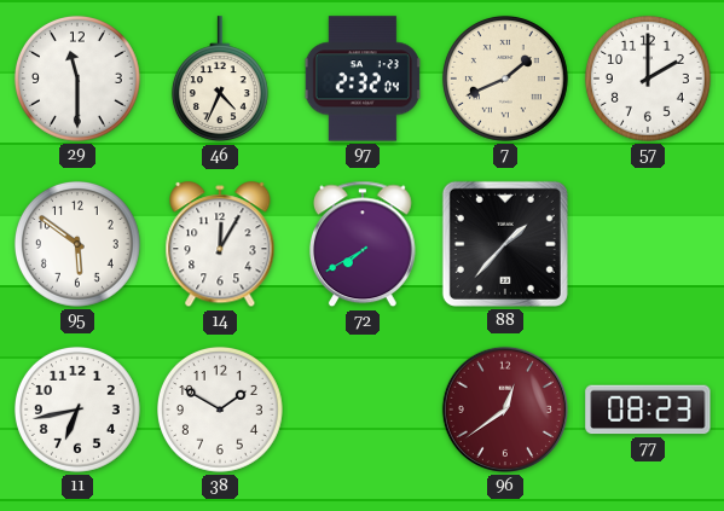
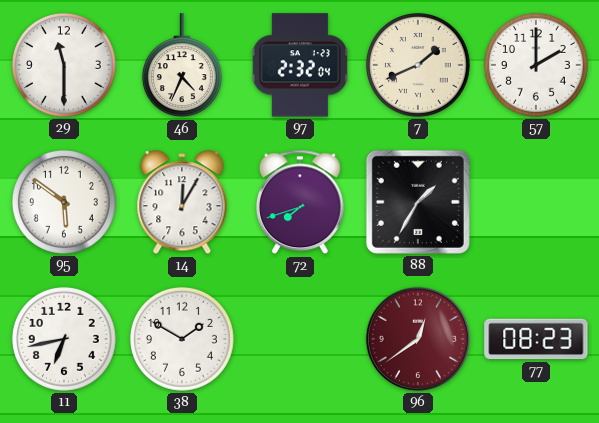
72: 7:40 -> 7:42 (300, 202)
88: 1:37 -> 1:35 (418, 202)
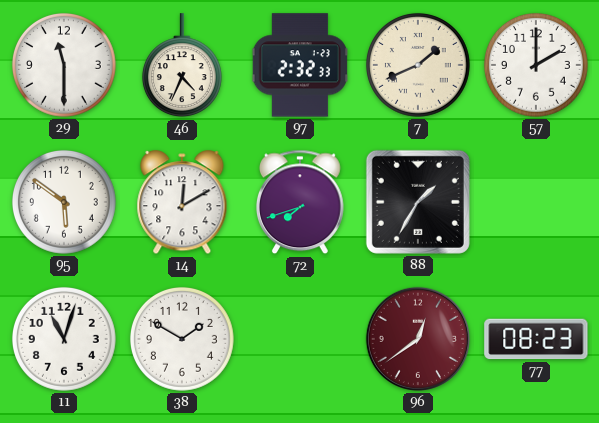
97: 2:32:04 -> 2:32:33 (299, 65)
14: 12:05 -> 12:10 (182, 203)
11: 6:43 -> 11:03 (64, 339)
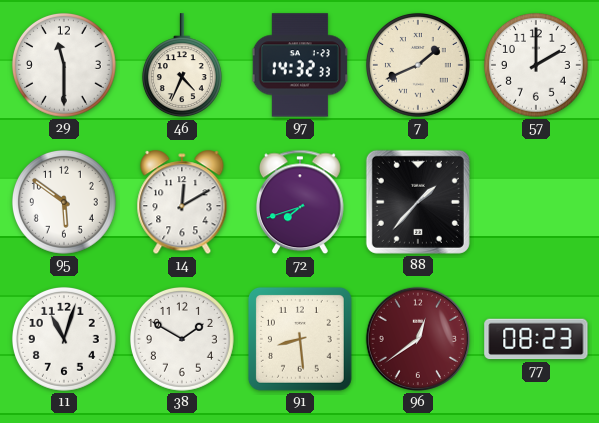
97: 2:32 -> 14:32 (299, 65)
88: 1:35 -> 1:37 (418, 202)
91: none -> 8:29 (300, 339)
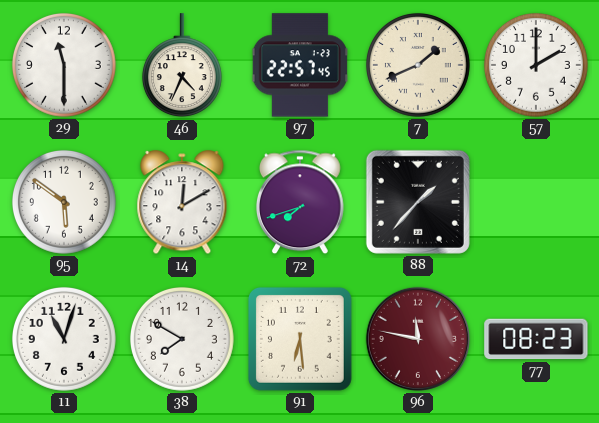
97: 14:32 -> 22:57 (299, 65)
38: 1:50 -> 7:50 (182, 339)
91: 8:29 -> 6:29 (300, 339)
96: 12:39 -> 11:47 (418, 339)
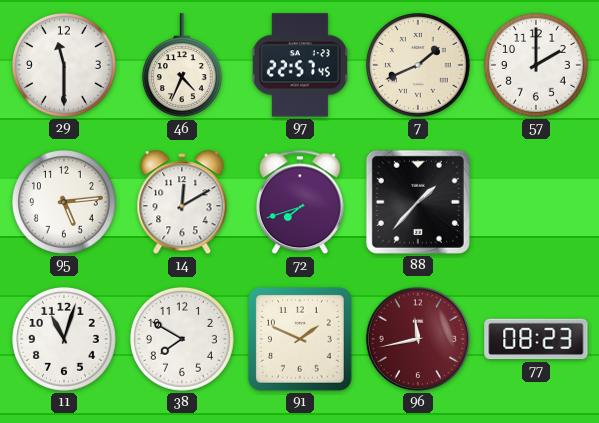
95: 5:51 -> 5:14 (64, 202)
91: 6:29 -> 1:49 (300, 339)
96: 11:47 -> 11:43 (418, 339)
